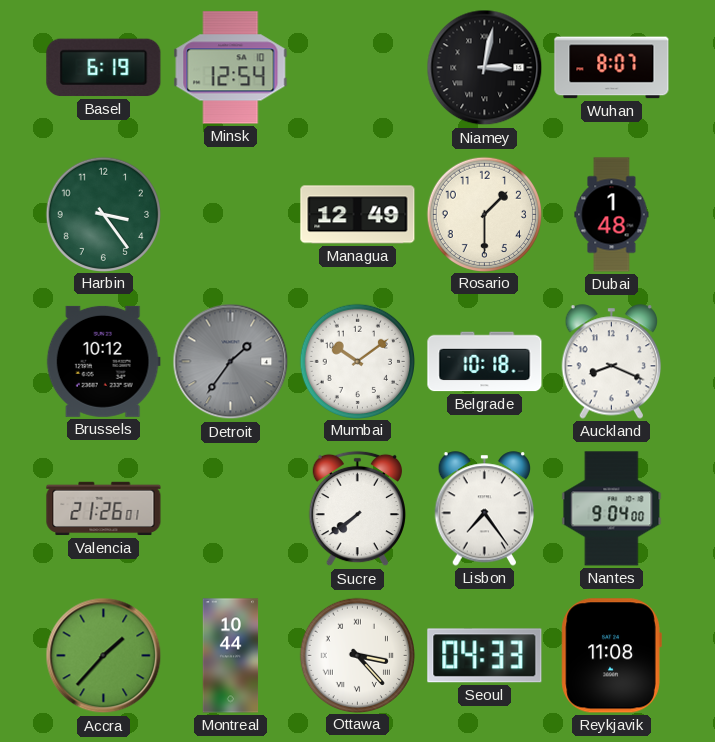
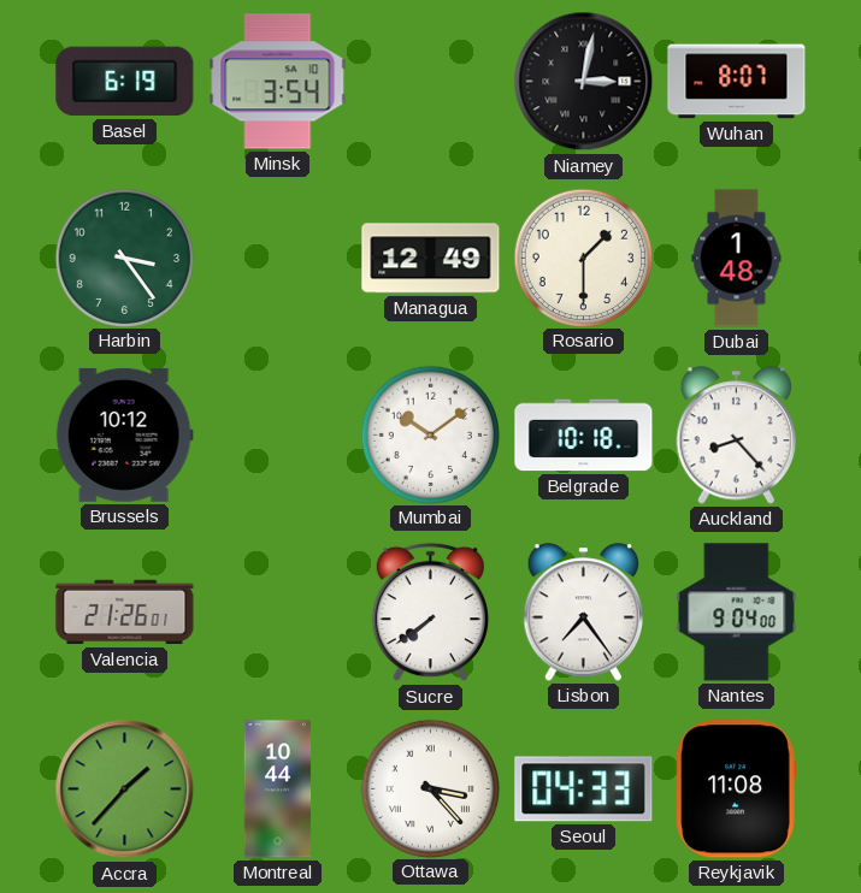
Minsk: 12:54 -> 3:54 (278, 82)
Detroit: 1:36 -> none (231, 362)
Auckland: 8:19 -> 8:23 (736, 436)
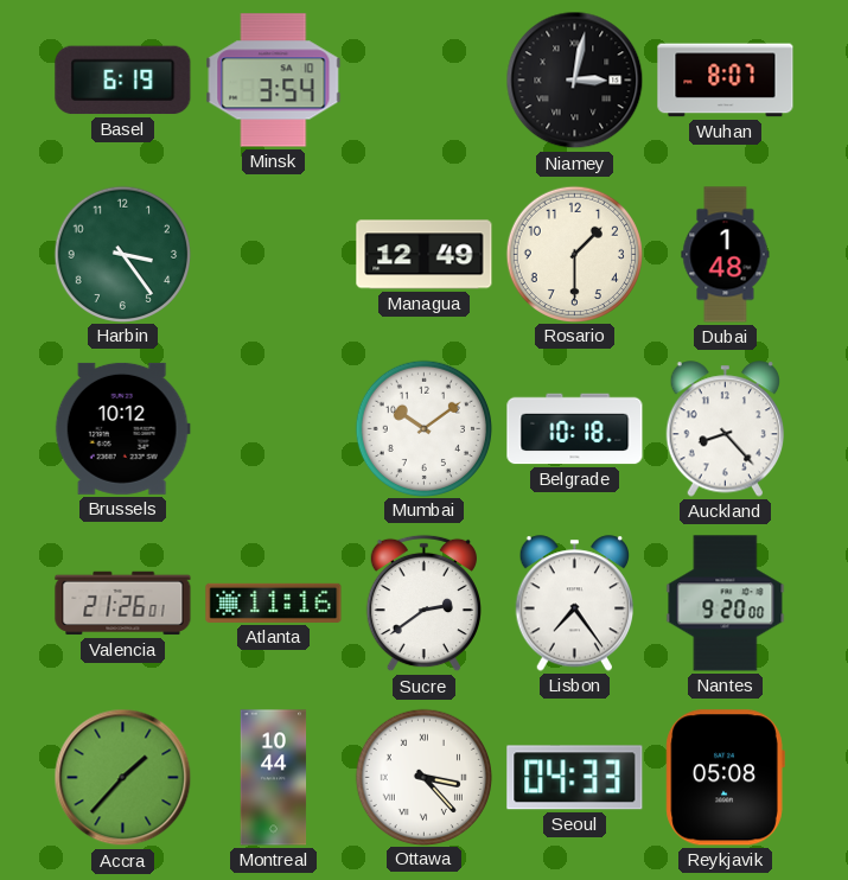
Atlanta: none -> 11:16 (274, 602)
Sucre: 7:39 -> 2:39 (423, 604)
Nantes: 9:04 -> 9:20 (726, 604)
Reykjavik: 11:08 -> 05:08 (725, 778)
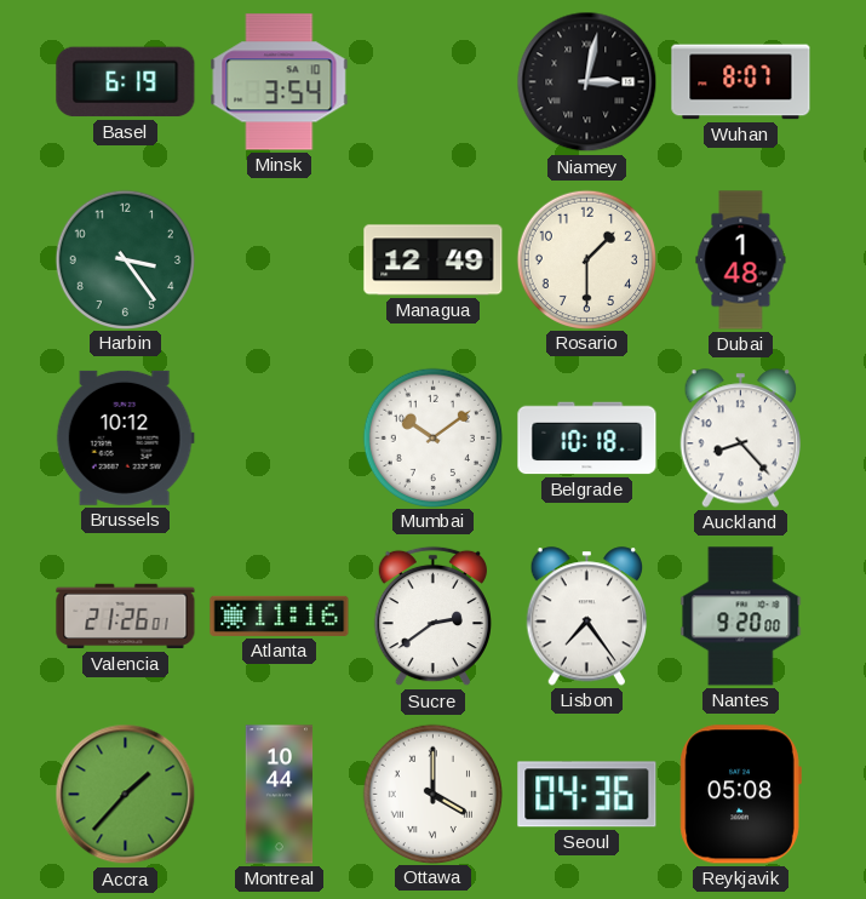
Ottawa: 3:23 -> 4:00 (432, 794)
Seoul: 04:33 -> 04:36 (587, 795)
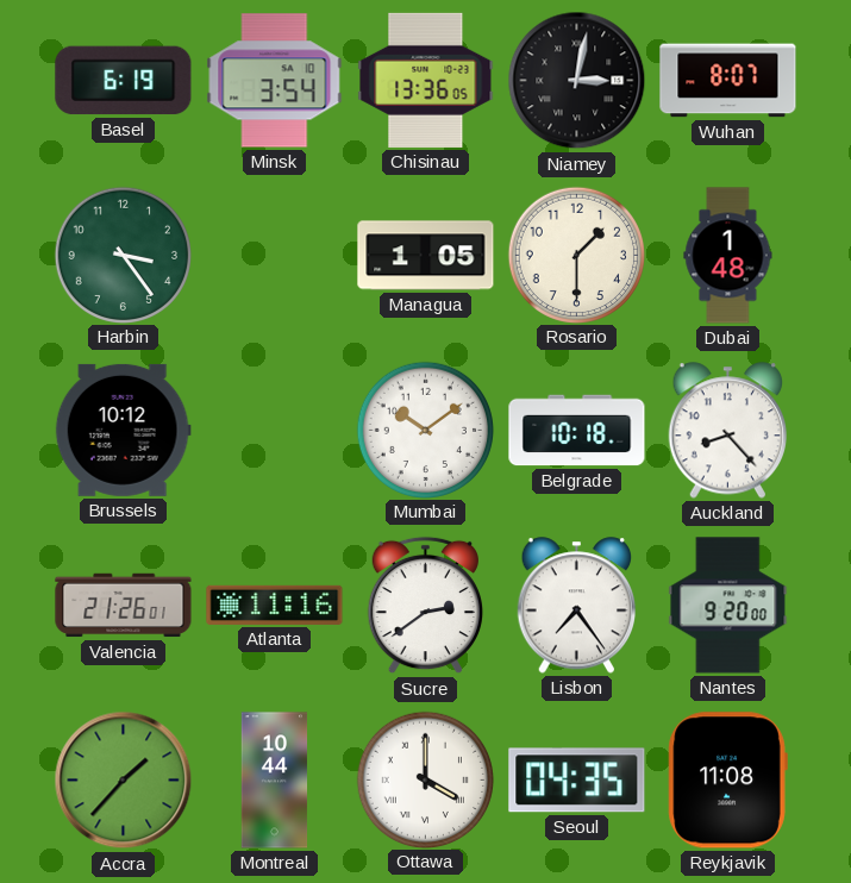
Chisinau: none -> 13:36 (426, 80)
Managua: 12:49 -> 1:05 (426, 256)
Seoul: 04:36 -> 04:35 (577, 781)
Reykjavik: 05:08 -> 11:08 (727, 781)
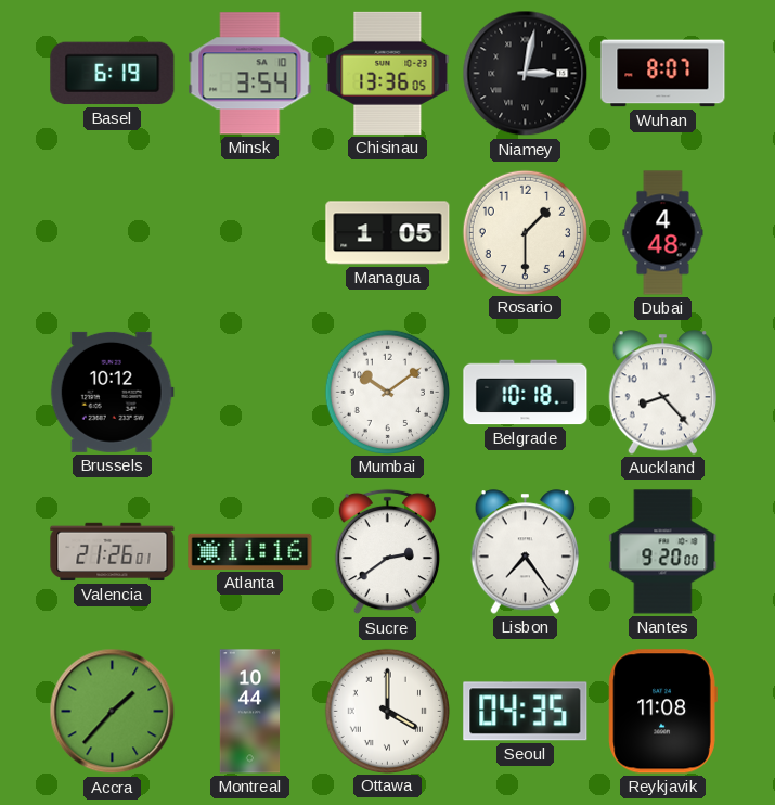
Harbin: 3:24 -> none (123, 255)
Dubai: 1:48 -> 4:48 (663, 233)
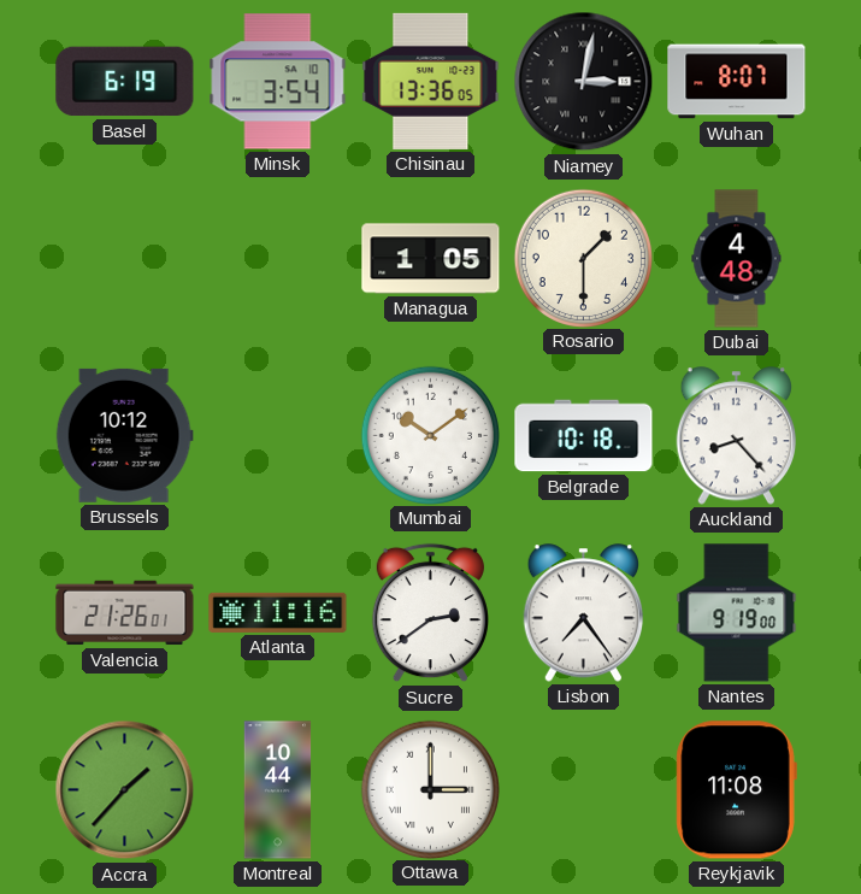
Nantes: 9:20 -> 9:19 (737, 613)
Ottawa: 4:00 -> 3:00 (430, 789)
Seoul: 04:35 -> none (526, 712)
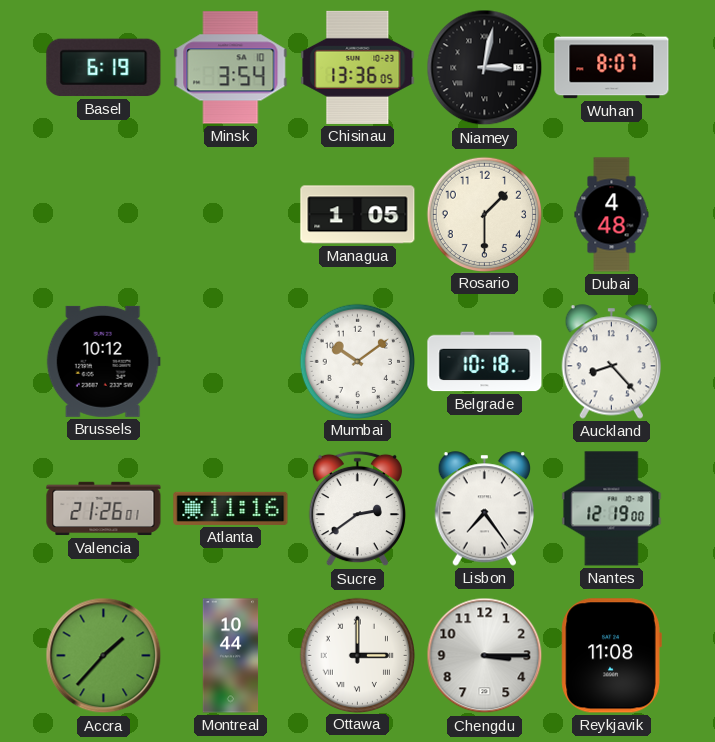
Nantes: 9:19 -> 12:19 (612, 509)
Chengdu: none -> 3:15 (485, 656)
